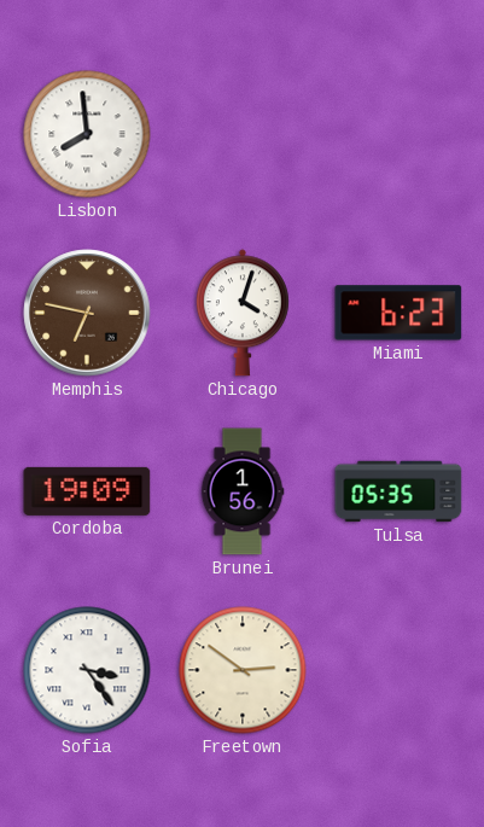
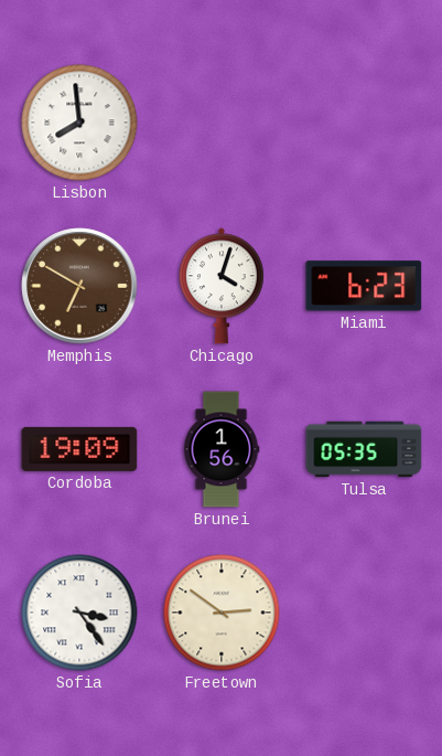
Memphis: 6:47 -> 6:50 (79, 286)
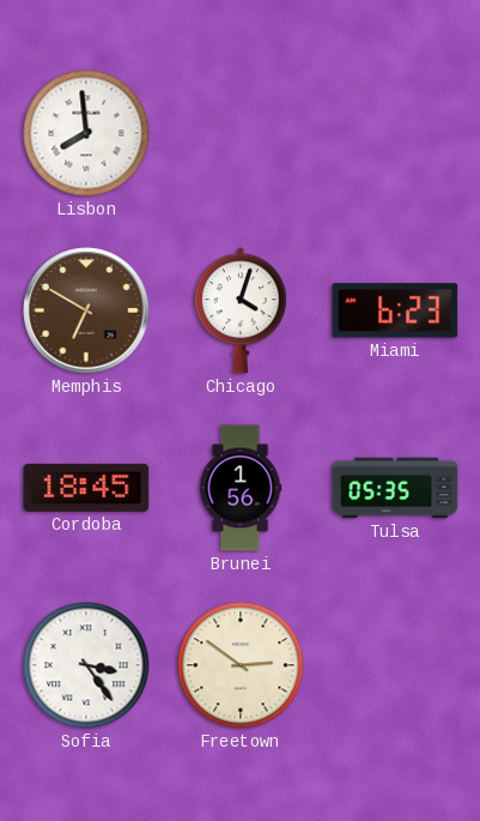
Cordoba: 19:09 -> 18:45 (86, 488)
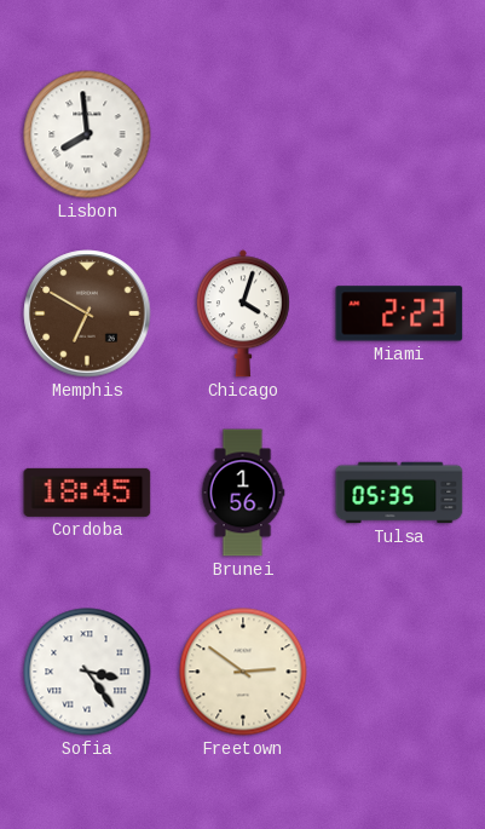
Miami: 6:23 -> 2:23 (399, 313)
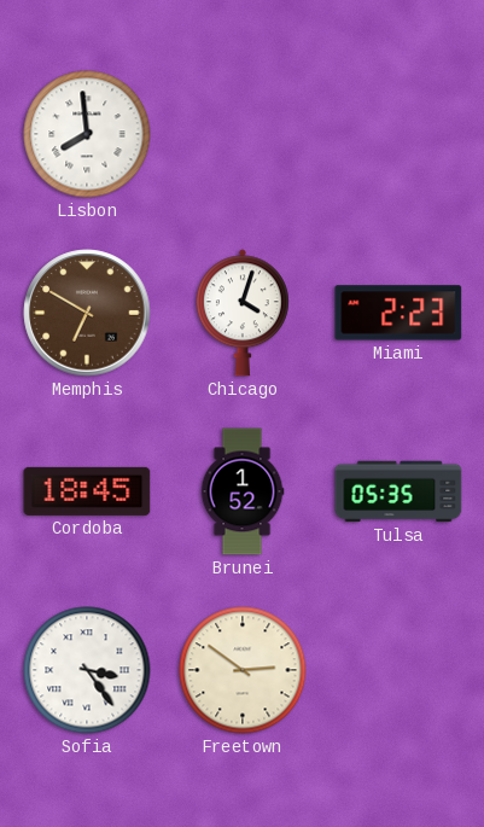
Brunei: 1:56 -> 1:52 (243, 491)
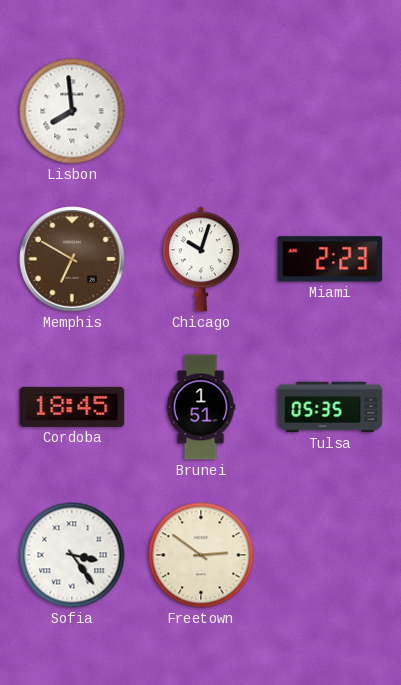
Chicago: 4:03 -> 10:03 (201, 259)
Brunei: 1:52 -> 1:51 (201, 407)
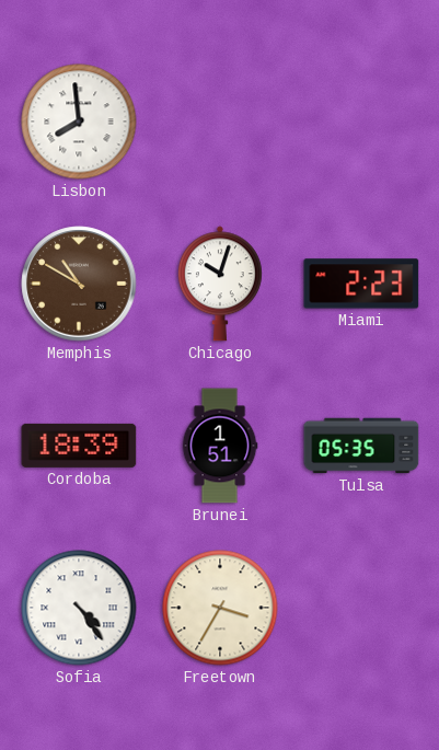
Memphis: 6:50 -> 10:50 (79, 284)
Cordoba: 18:45 -> 18:39 (79, 446)
Sofia: 3:24 -> 4:24 (79, 608)
Freetown: 2:51 -> 3:35 (220, 608)
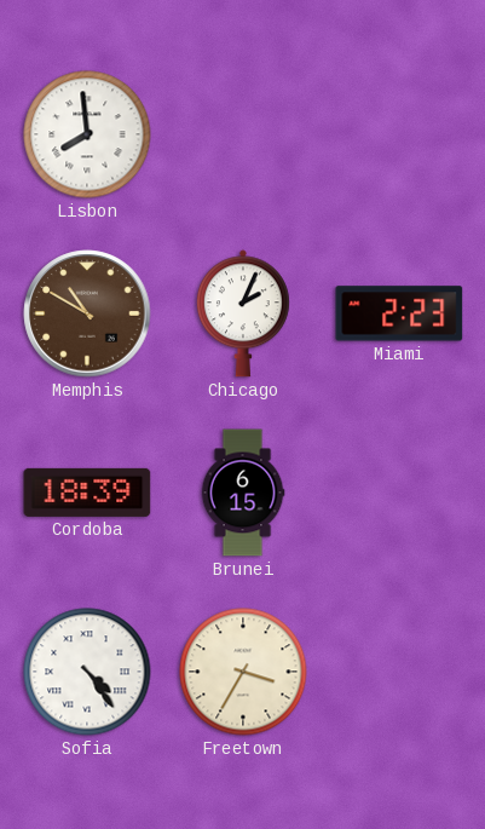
Chicago: 10:03 -> 2:04 (243, 313)
Brunei: 1:51 -> 6:15 (243, 493)
Tulsa: 05:35 -> none (361, 446)
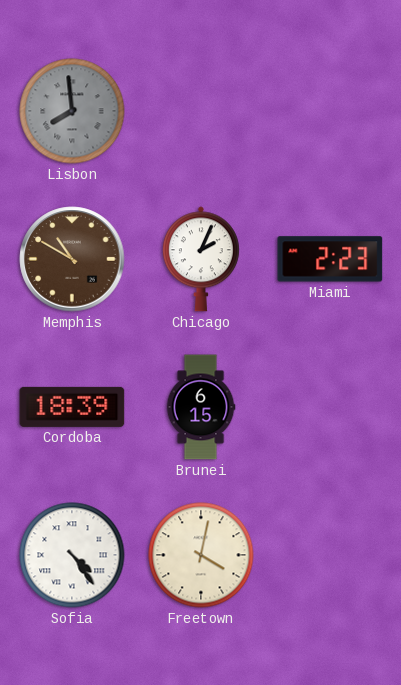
Lisbon dial: white -> grey (72, 111)
Freetown: 3:35 -> 4:02 (201, 555)
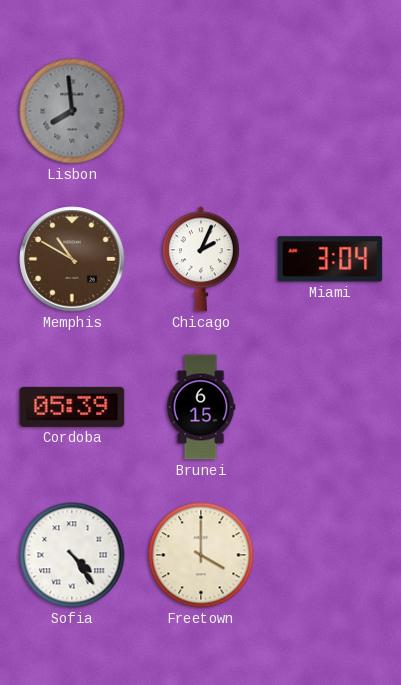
Miami: 2:23 -> 3:04 (330, 259)
Cordoba: 18:39 -> 05:39 (72, 407)
Freetown: 4:02 -> 4:00 (201, 555)
